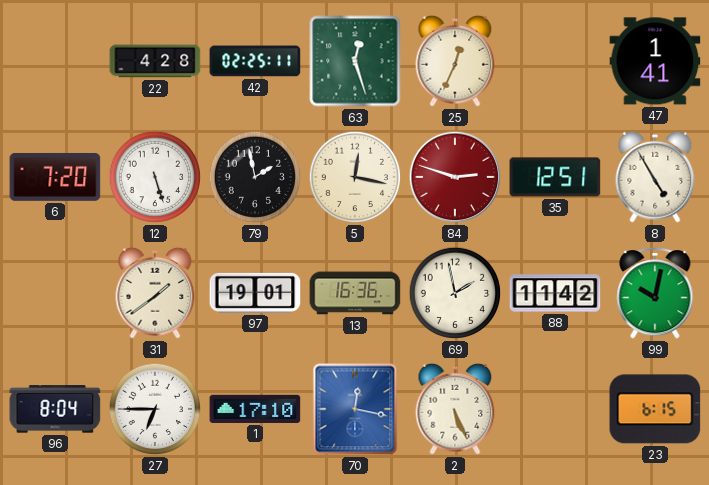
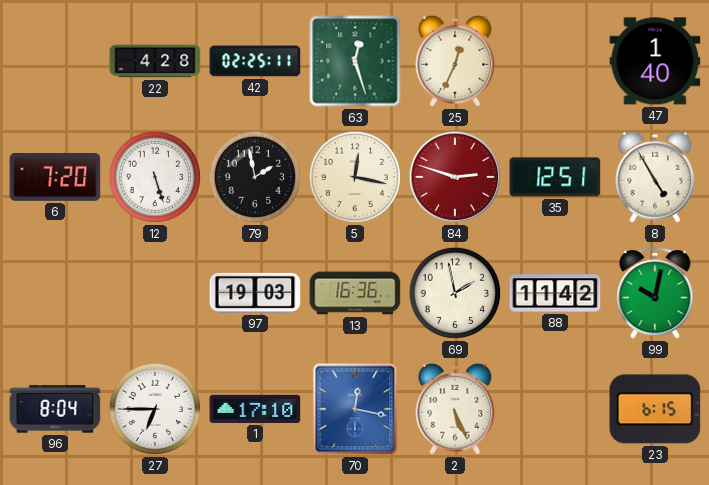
47: 1:41 -> 1:40 (655, 61)
31: 1:39 -> none (155, 293)
97: 19:01 -> 19:03 (255, 293)
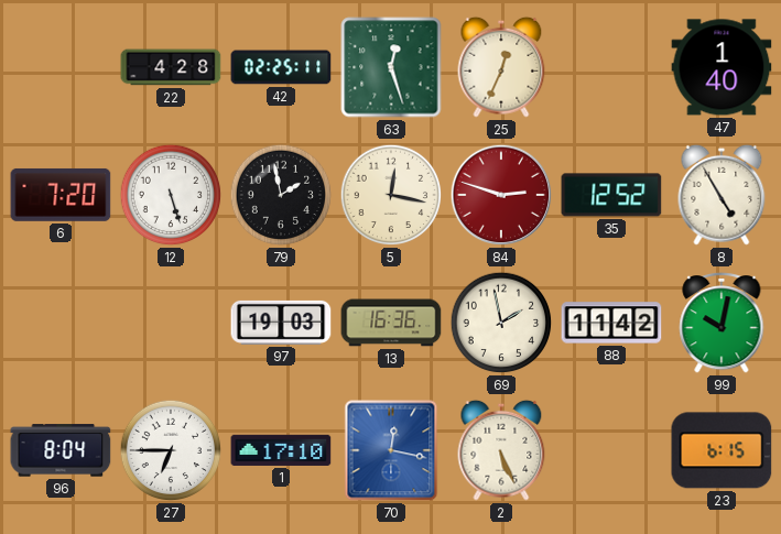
35: 12:51 -> 12:52 (611, 195)
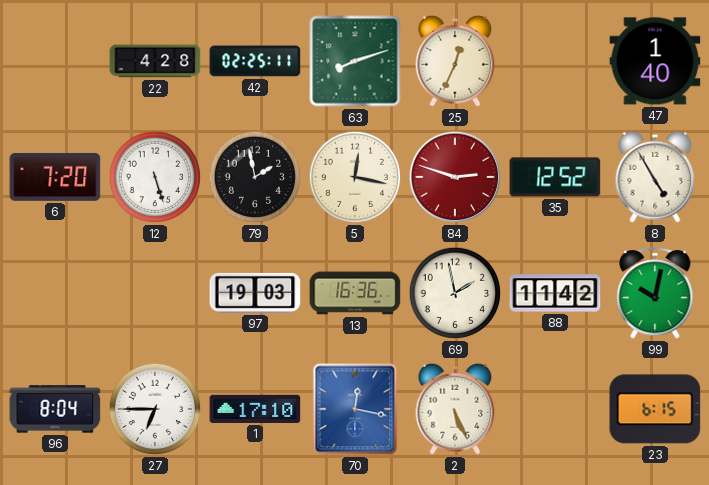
63: 12:27 -> 8:12 (355, 61)
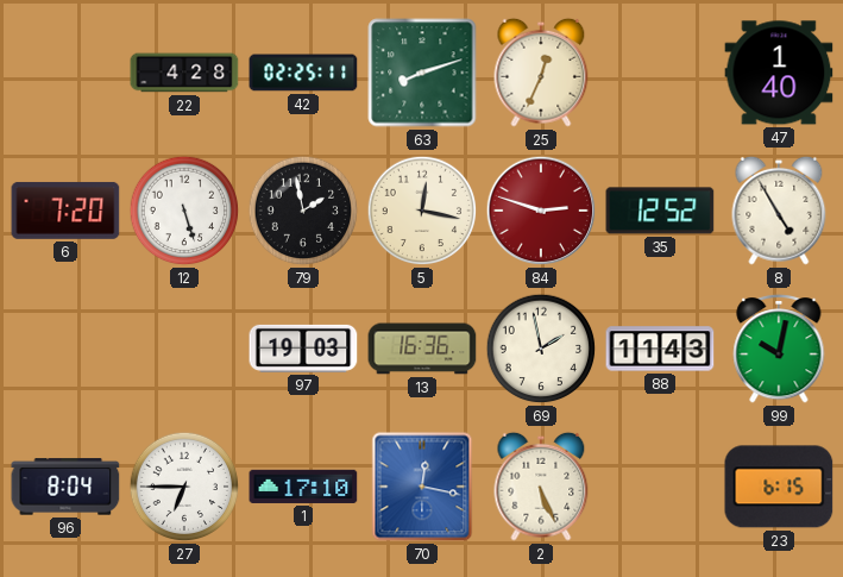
88: 11:42 -> 11:43 (660, 349)
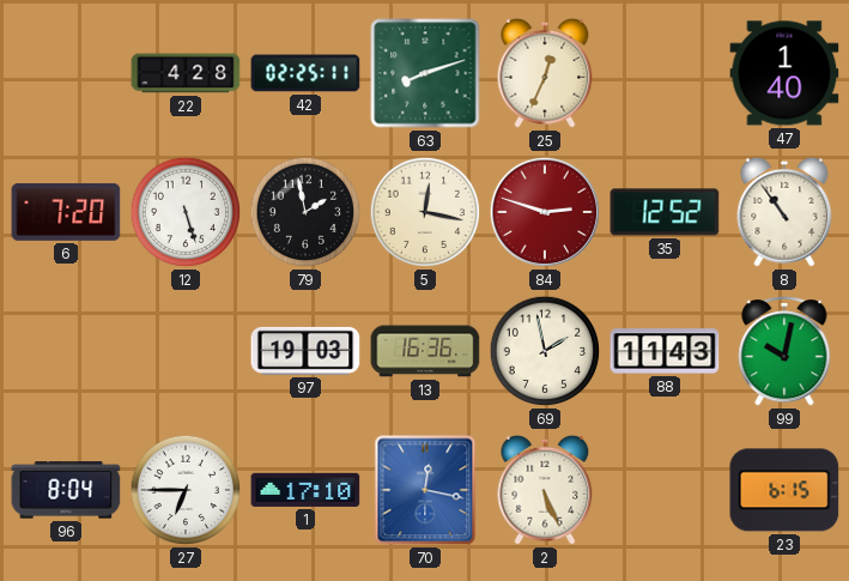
8: 4:55 -> 10:54 (784, 212)
